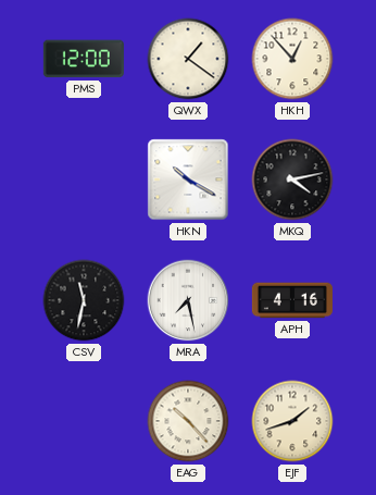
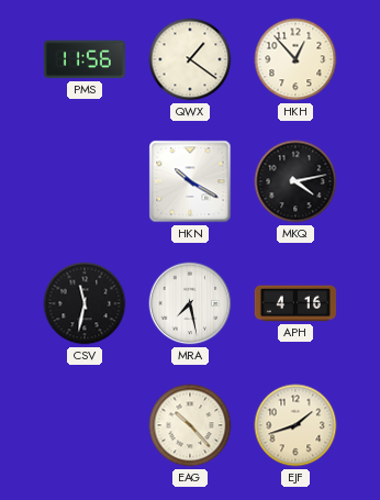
PMS: 12:00 -> 11:56 (85, 59)
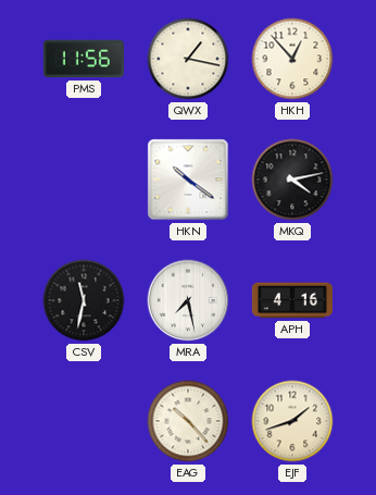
QWX: 1:21 -> 1:17 (188, 59)
HKN: 10:20 -> 10:21 (188, 180)
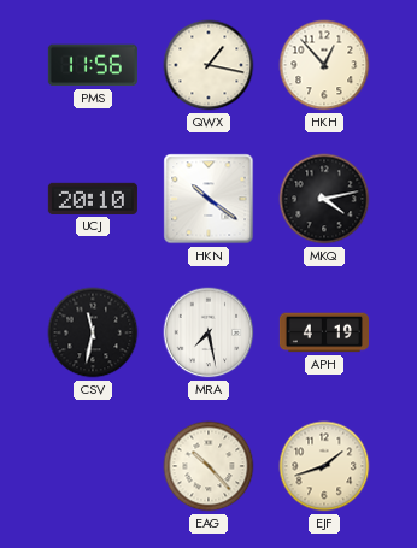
UCJ: none -> 20:10 (93, 199)
APH: 4:16 -> 4:19 (324, 332)
